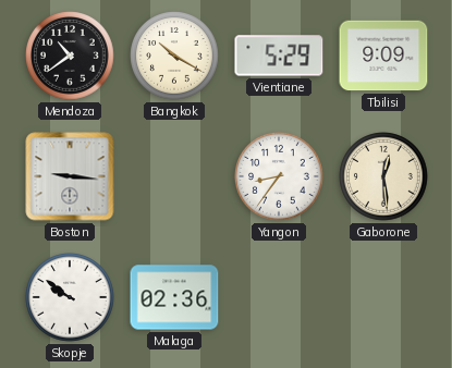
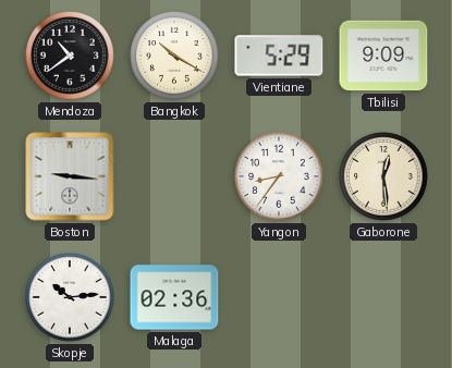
Skopje: 9:51 -> 10:14 (70, 297)
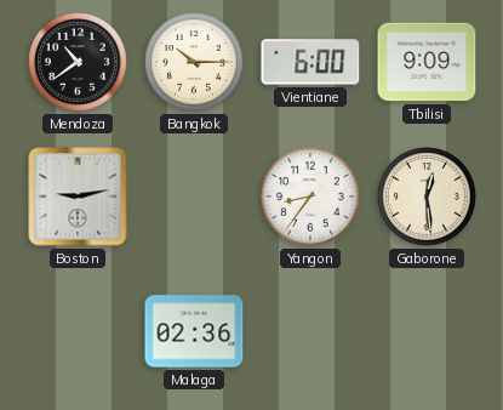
Bangkok: 10:20 -> 10:15 (194, 62)
Vientiane: 5:29 -> 6:00 (310, 62)
Boston: 9:16 -> 9:13 (78, 197)
Skopje: 10:14 -> none (70, 297)
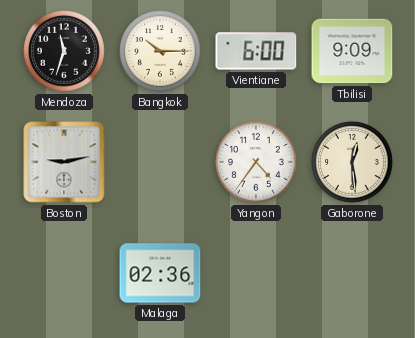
Mendoza: 10:39 -> 11:33 (64, 51)
Yangon: 8:36 -> 4:36 (256, 162)
